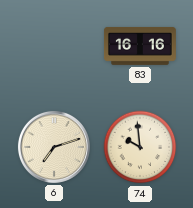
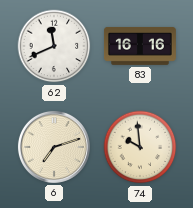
62: none -> 11:41 (54, 46)
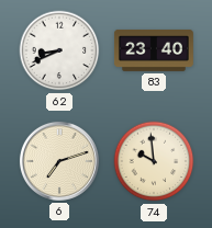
62: 11:41 -> 8:41 (59, 50)
83: 16:16 -> 23:40 (154, 50)
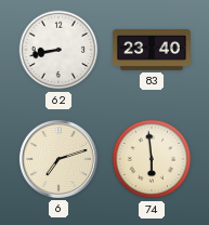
62: 8:41 -> 8:43 (58, 50)
74: 9:59 -> 5:59 (152, 159)
